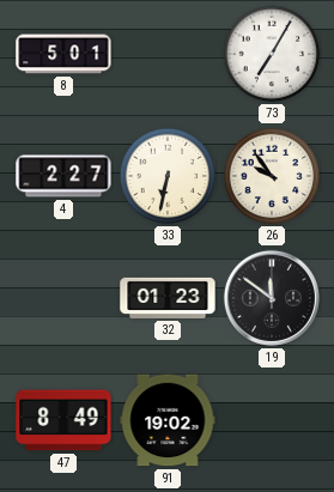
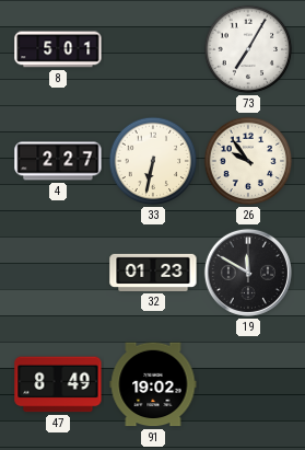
19: 11:51 -> 11:50 (248, 273)
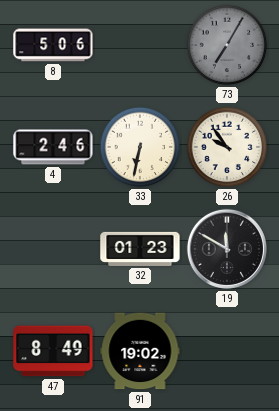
8: 5:01 -> 5:06 (53, 45)
73 dial: white -> grey (227, 45)
4: 2:27 -> 2:46 (53, 147)
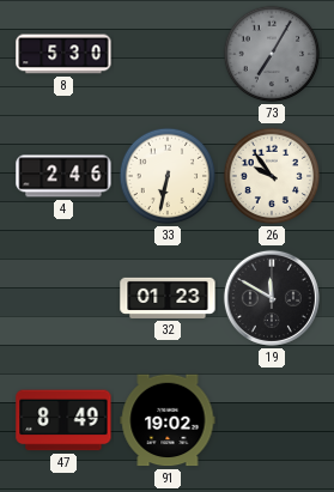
8: 5:06 -> 5:30 (63, 54)
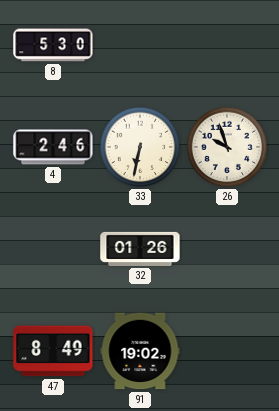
73: 7:05 -> none (272, 54)
26: 9:54 -> 9:57 (227, 147)
32: 01:23 -> 01:26 (140, 249)
19: 11:50 -> none (272, 298)
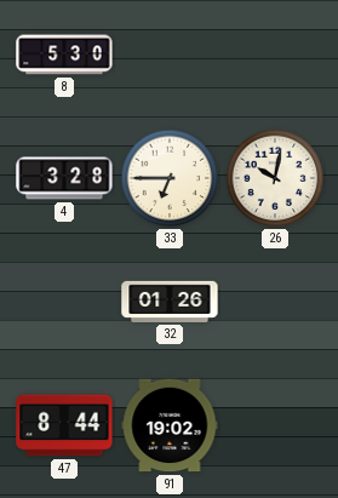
4: 2:46 -> 3:28 (64, 178)
33: 6:32 -> 6:45 (170, 178)
26: 9:57 -> 10:02 (275, 178)
47: 8:49 -> 8:44 (64, 425)
